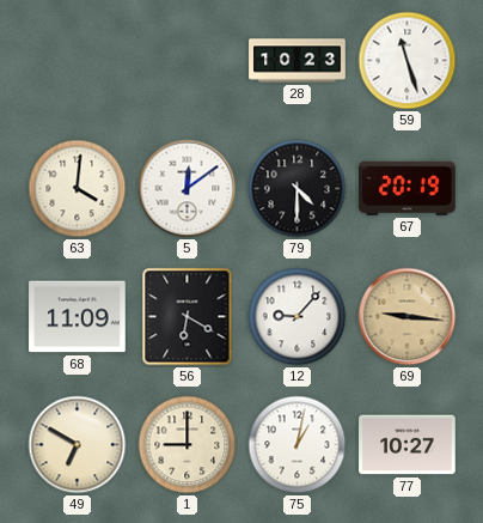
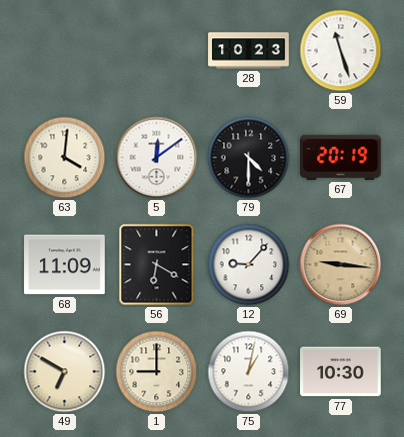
77: 10:27 -> 10:30 (341, 372)
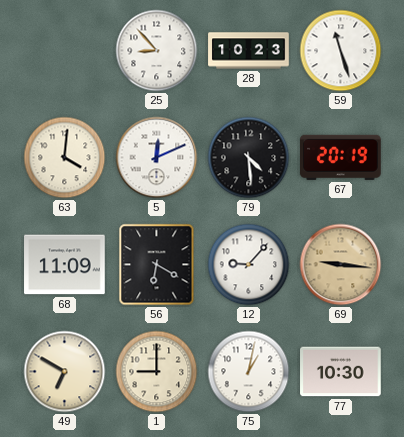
25: none -> 8:53 (157, 51)
5: 12:09 -> 12:11 (157, 158)
79: 4:30 -> 4:29 (249, 158)
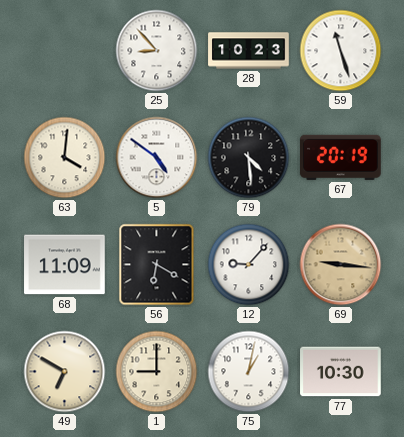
5: 12:11 -> 4:51 (157, 158)
